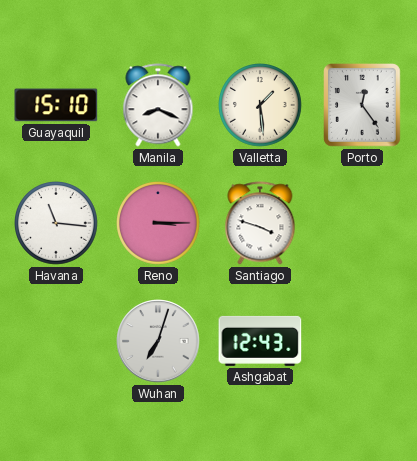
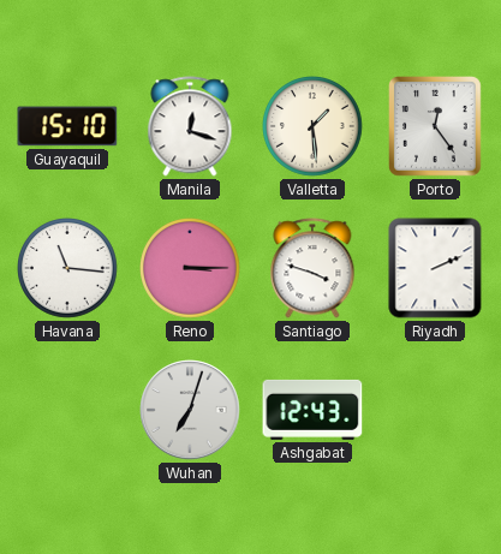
Manila: 8:19 -> 12:18 (190, 126)
Riyadh: none -> 2:11 (435, 268)
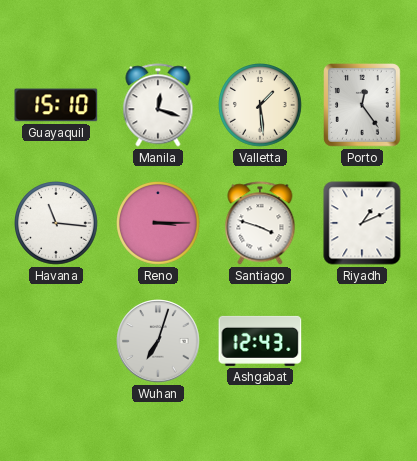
Riyadh: 2:11 -> 1:11 (362, 223)
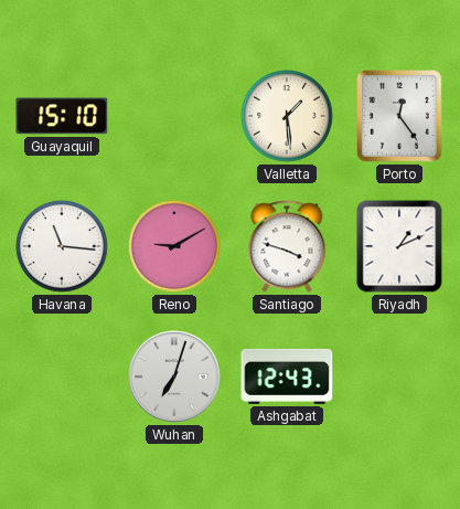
Manila: 12:18 -> none (158, 105)
Reno: 3:15 -> 9:10 (175, 247)
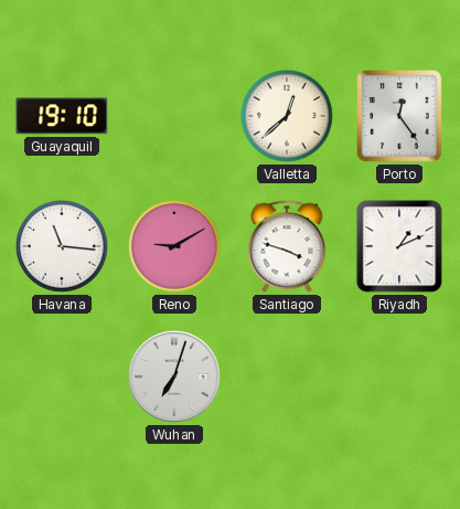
Guayaquil: 15:10 -> 19:10 (62, 116)
Valletta: 1:29 -> 12:38 (288, 117)
Ashgabat: 12:43 -> none (287, 377)
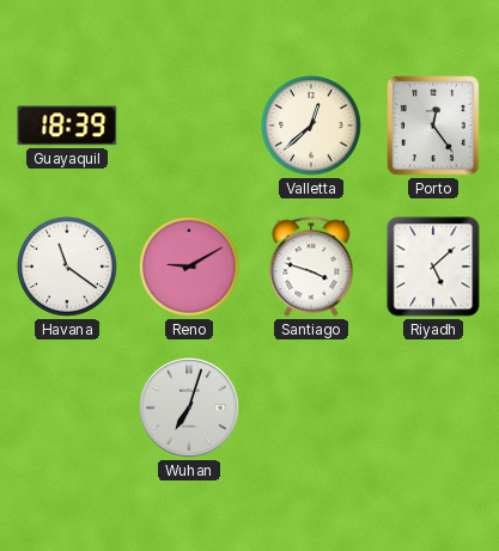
Guayaquil: 19:10 -> 18:39 (67, 125)
Havana: 11:16 -> 11:21 (68, 268)
Riyadh: 1:11 -> 5:08 (433, 267)
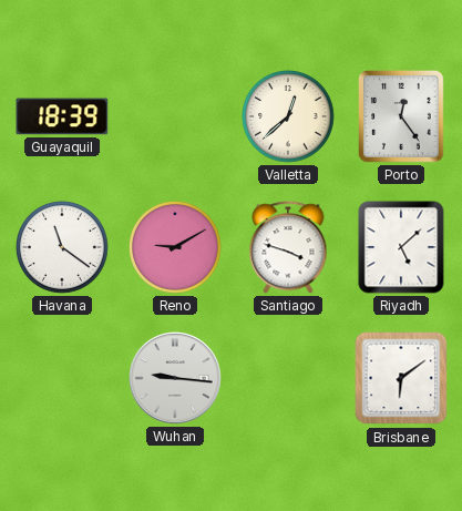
Wuhan: 7:03 -> 9:16 (175, 378)
Brisbane: none -> 6:09 (401, 378)
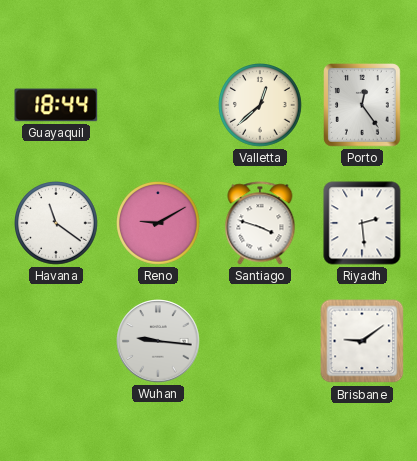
Guayaquil: 18:39 -> 18:44 (56, 105)
Riyadh: 5:08 -> 2:29 (362, 223)
Brisbane: 6:09 -> 9:09 (362, 341)
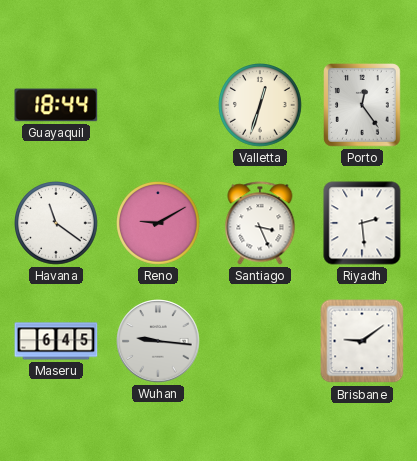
Valletta: 12:38 -> 12:33 (261, 106)
Santiago: 3:48 -> 3:26 (260, 223)
Maseru: none -> 6:45 (56, 341)
